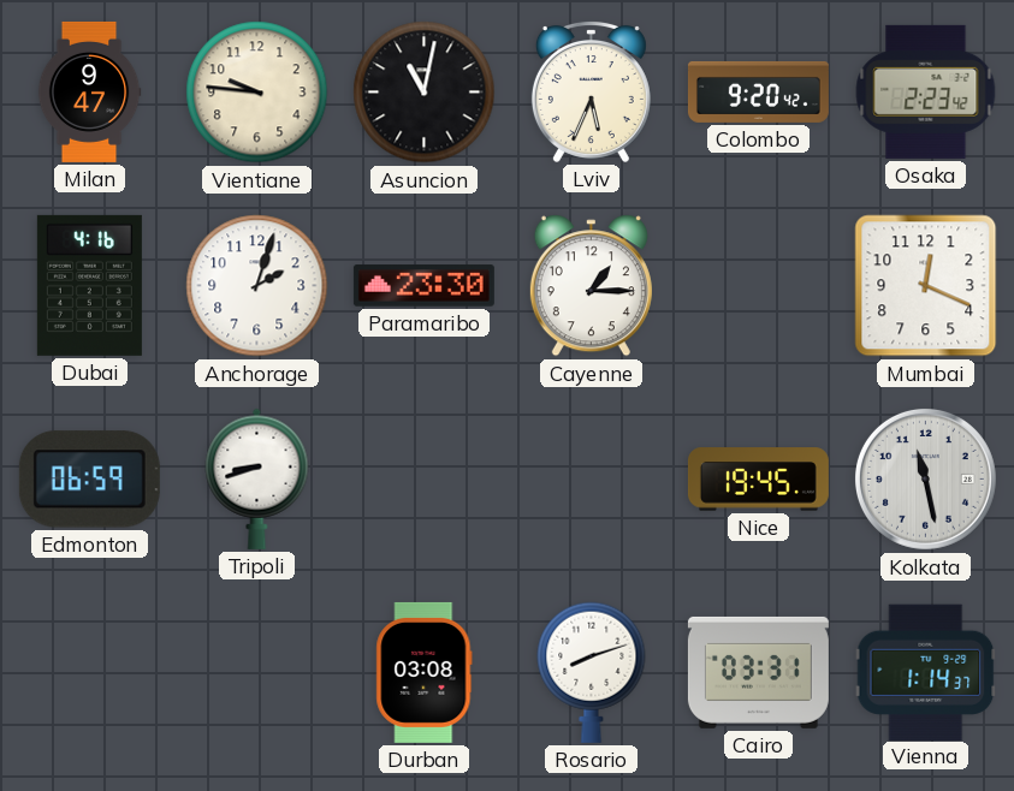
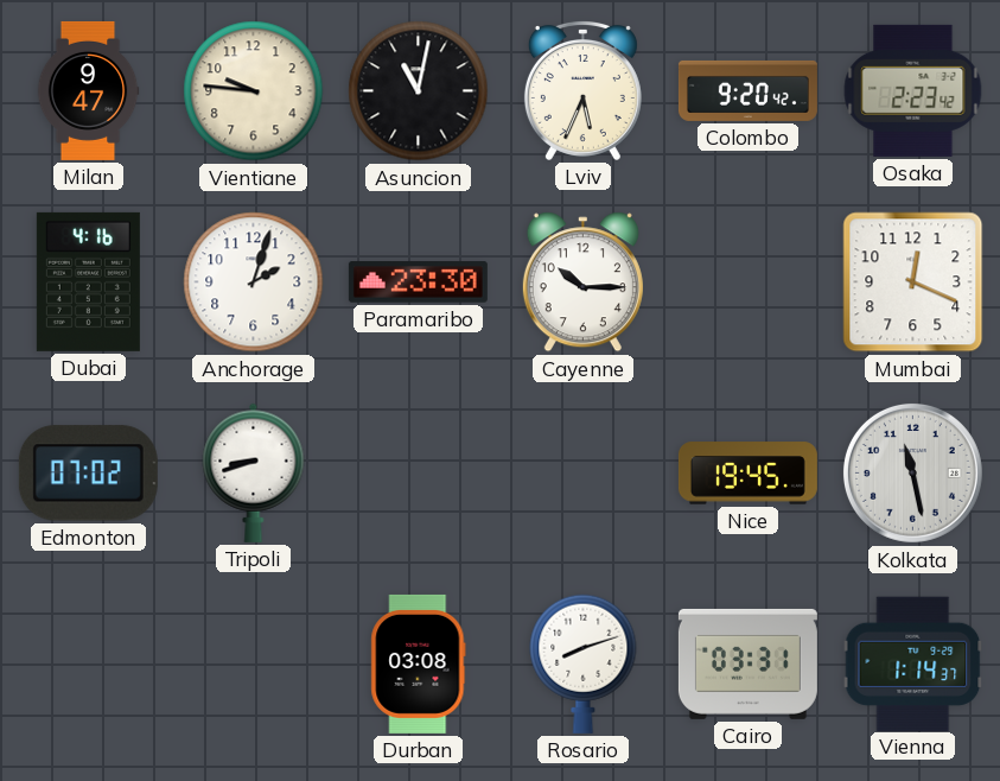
Cayenne: 1:15 -> 10:15 (582, 282)
Edmonton: 06:59 -> 07:02 (88, 474)
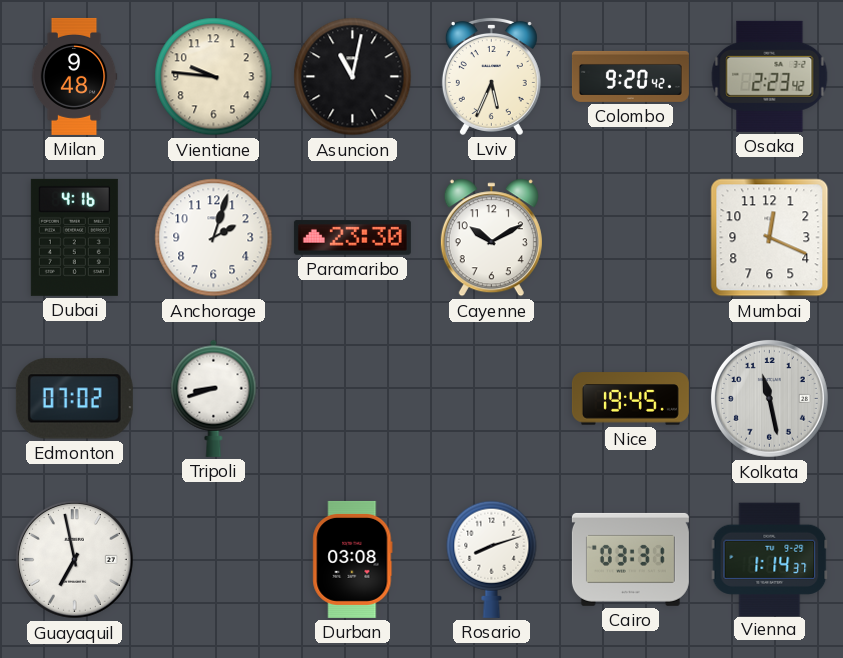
Milan: 9:47 -> 9:48 (74, 76)
Cayenne: 10:15 -> 10:10 (491, 238)
Guayaquil: none -> 6:58 (74, 559)
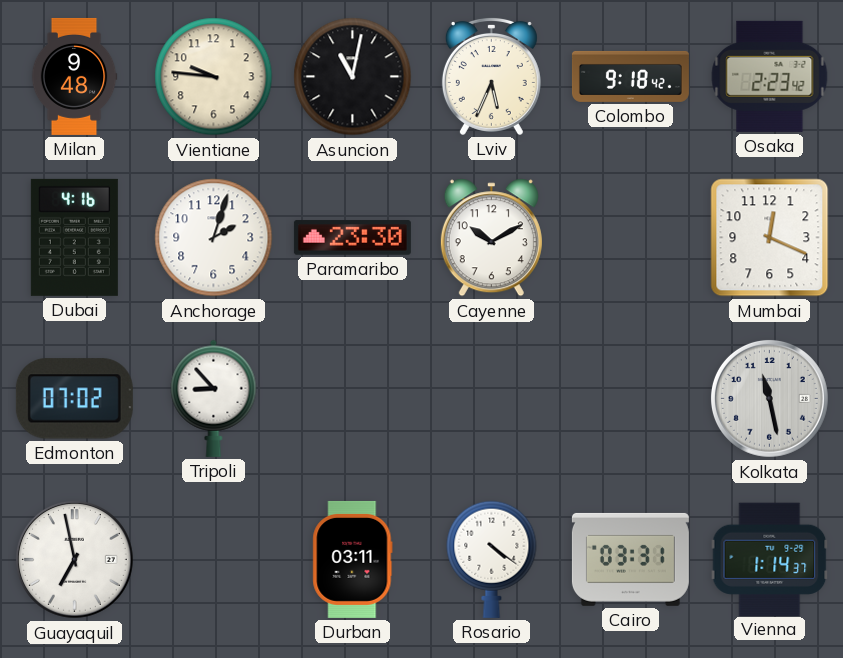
Colombo: 9:20 -> 9:18 (630, 76)
Tripoli: 8:42 -> 8:53 (214, 398)
Nice: 19:45 -> none (630, 399)
Durban: 03:08 -> 03:11 (353, 559)
Rosario: 8:12 -> 4:21 (492, 559)
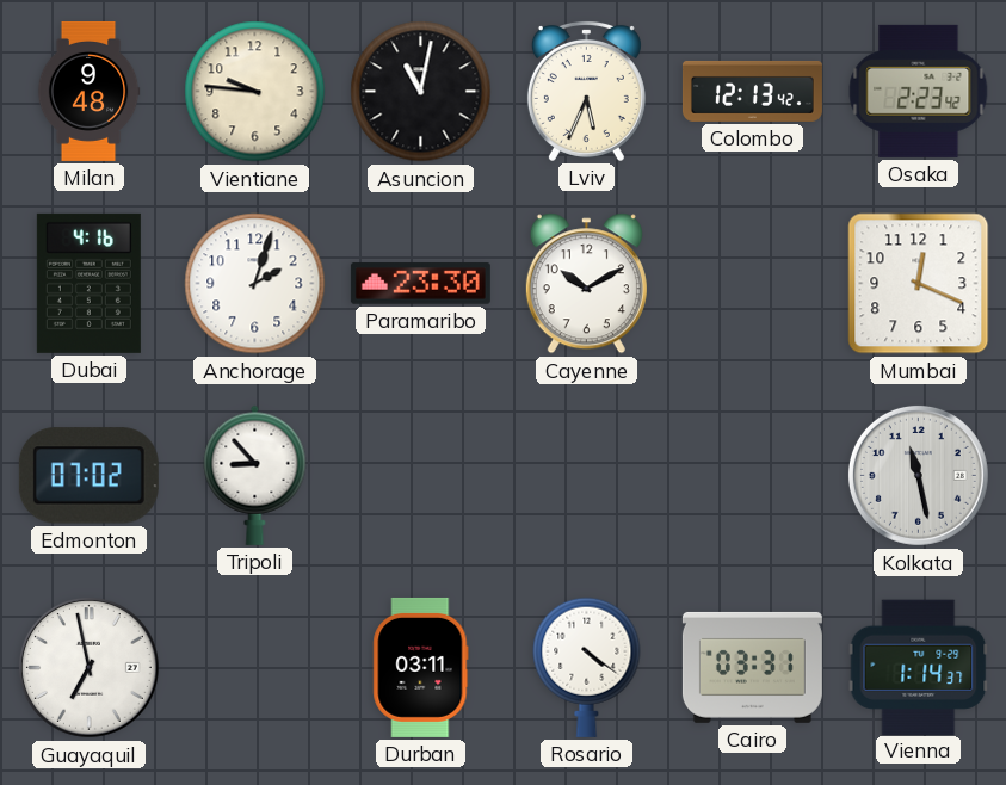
Colombo: 9:18 -> 12:13 (752, 91)
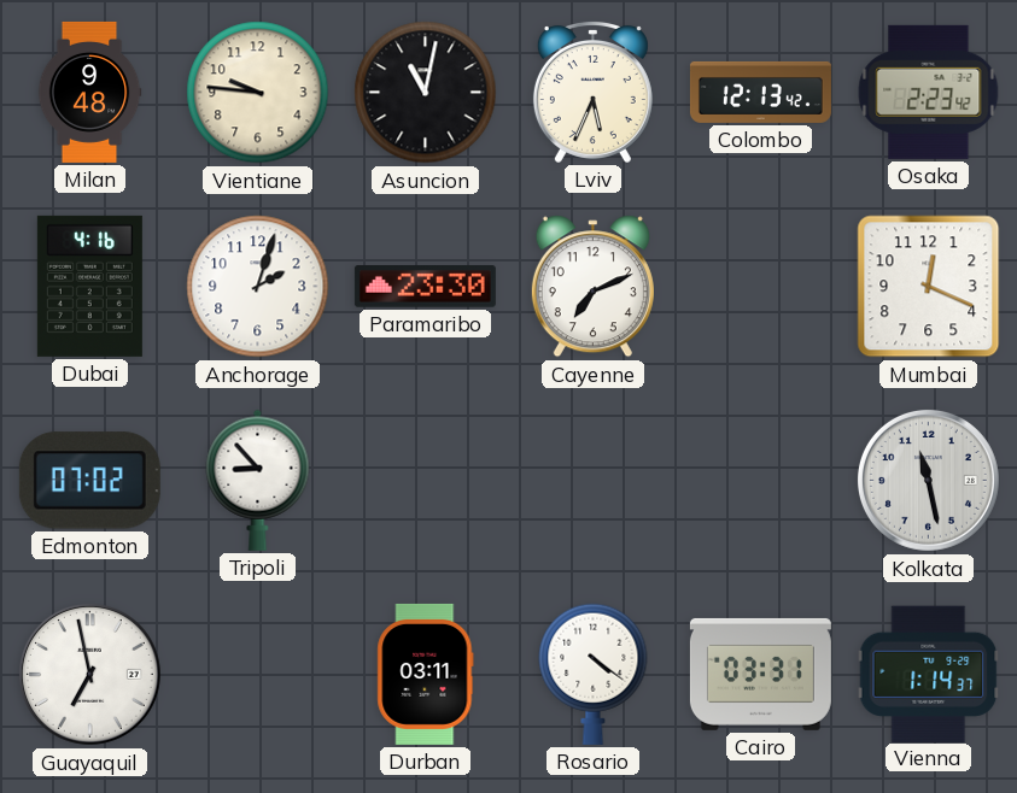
Cayenne: 10:10 -> 7:11 (592, 287)
